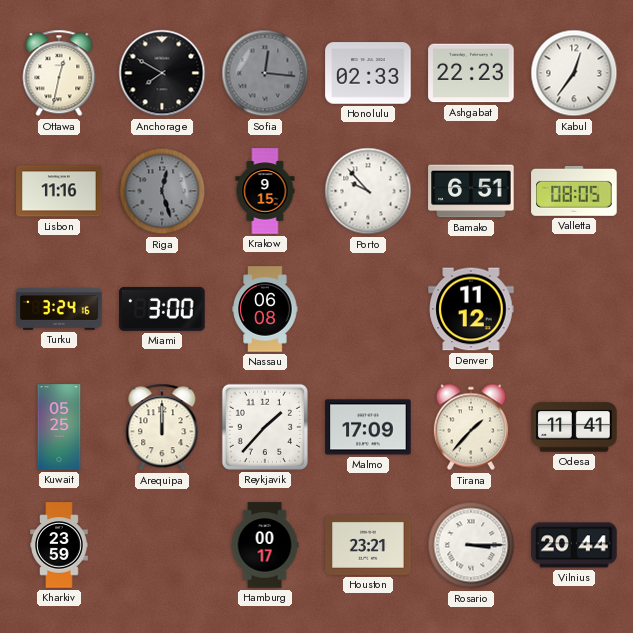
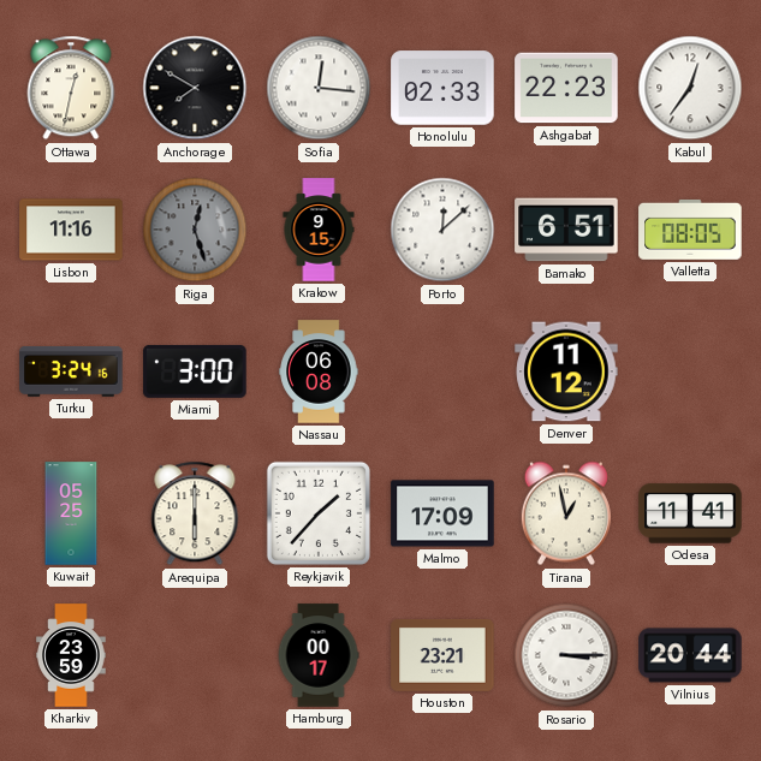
Sofia dial: grey -> white (319, 88)
Porto: 9:53 -> 12:08 (442, 230)
Arequipa: 12:00 -> 6:00 (195, 513)
Tirana: 1:37 -> 12:58 (566, 513)
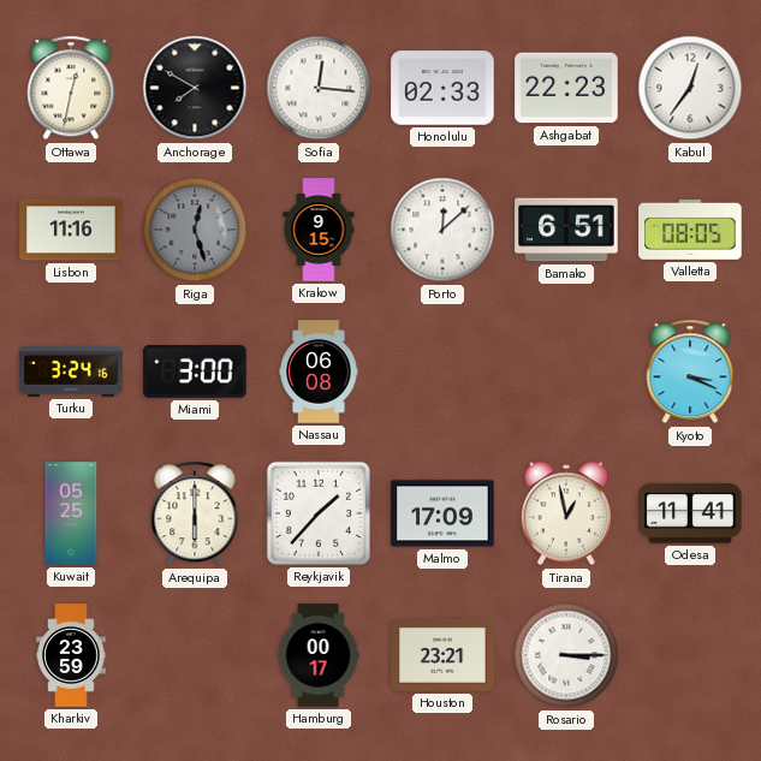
Denver: 11:12 -> none (566, 371)
Kyoto: none -> 3:19 (690, 371)
Vilnius: 20:44 -> none (690, 655)
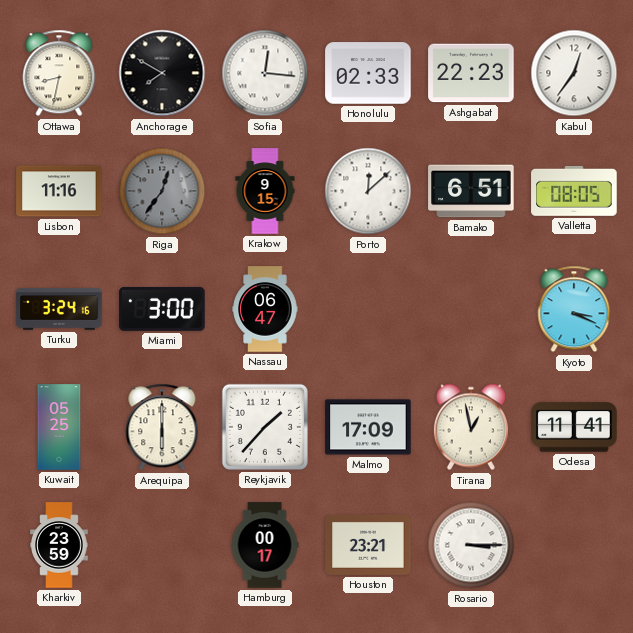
Ottawa: 12:32 -> 8:32 (59, 73)
Riga: 12:27 -> 12:36 (162, 191)
Nassau: 06:08 -> 06:47 (265, 309)
